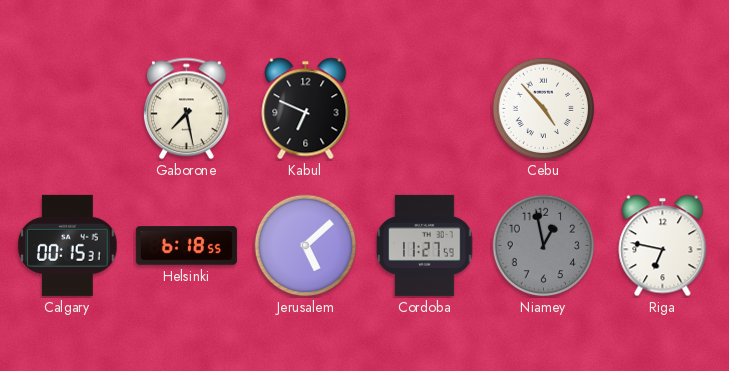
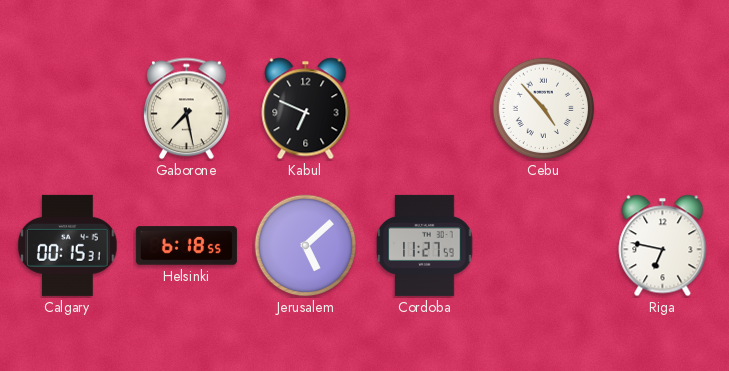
Niamey: 12:58 -> none (544, 246)
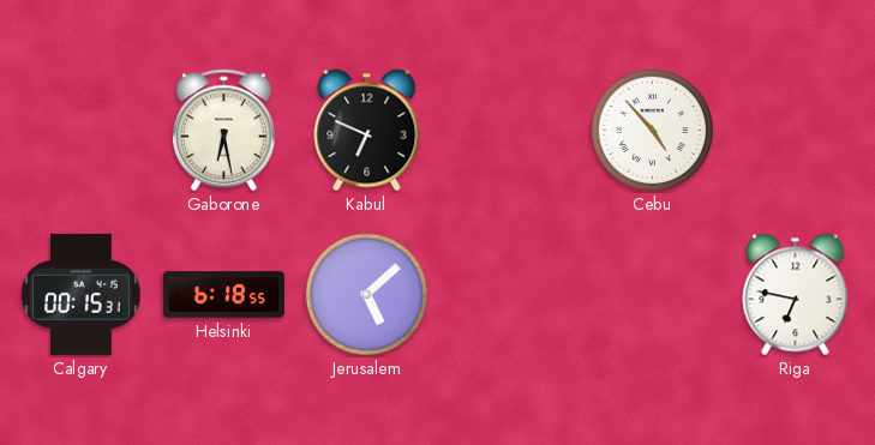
Gaborone: 7:28 -> 6:28 (224, 131)
Cordoba: 11:27 -> none (425, 245)
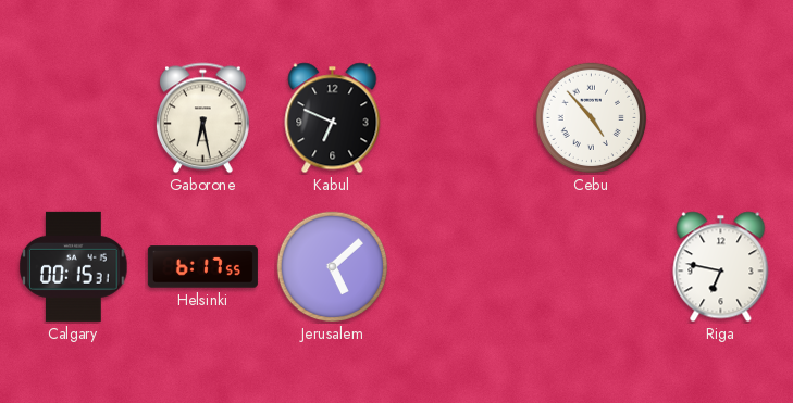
Helsinki: 6:18 -> 6:17 (202, 267)
